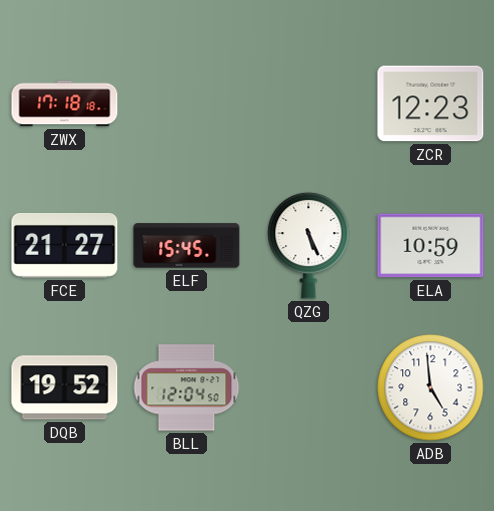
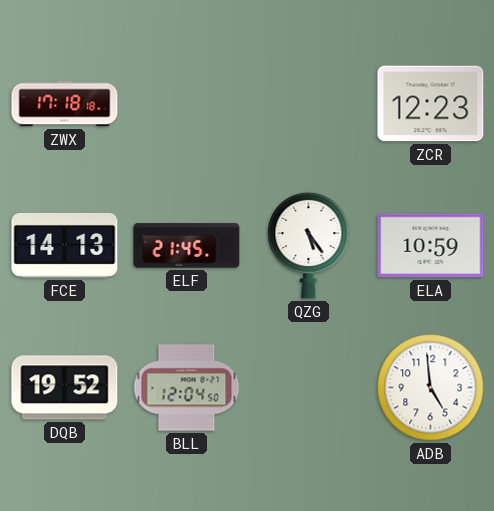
FCE: 21:27 -> 14:13 (65, 245)
ELF: 15:45 -> 21:45 (187, 246)
QZG: 5:26 -> 5:24 (309, 245)
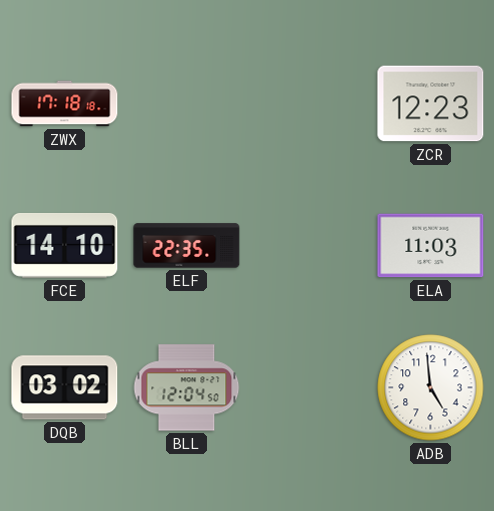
FCE: 14:13 -> 14:10 (65, 245)
ELF: 21:45 -> 22:35 (187, 246)
QZG: 5:24 -> none (309, 245)
ELA: 10:59 -> 11:03 (431, 246)
DQB: 19:52 -> 03:02 (65, 388)
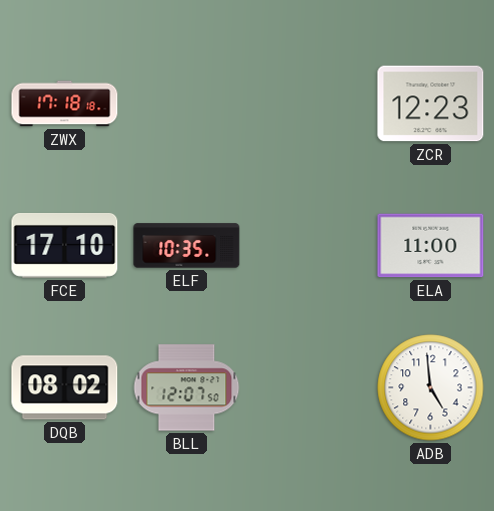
FCE: 14:10 -> 17:10 (65, 245)
ELF: 22:35 -> 10:35 (187, 246)
ELA: 11:03 -> 11:00 (431, 246)
DQB: 03:02 -> 08:02 (65, 388)
BLL: 12:04 -> 12:07 (187, 388)
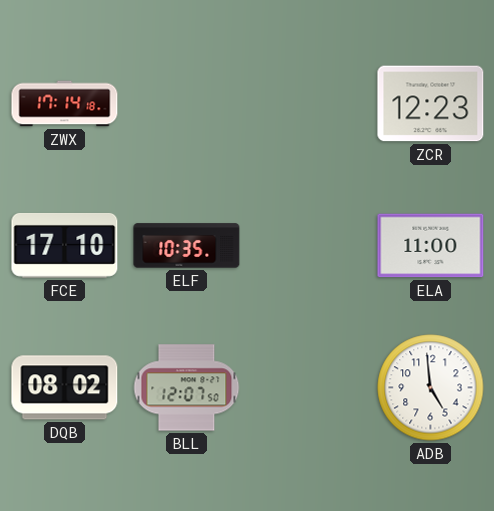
ZWX: 17:18 -> 17:14 (65, 104)
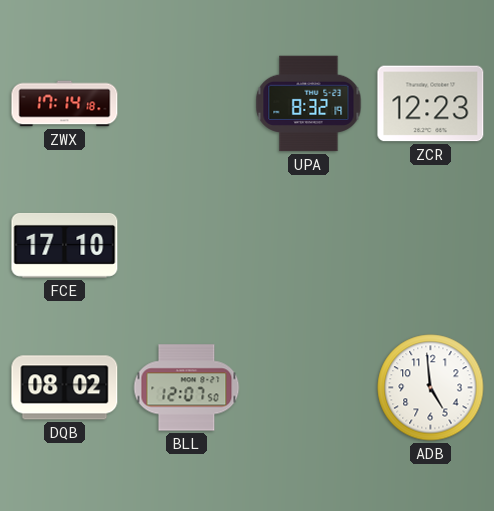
UPA: none -> 8:32 (309, 104)
ELF: 10:35 -> none (187, 246)
ELA: 11:00 -> none (431, 246)
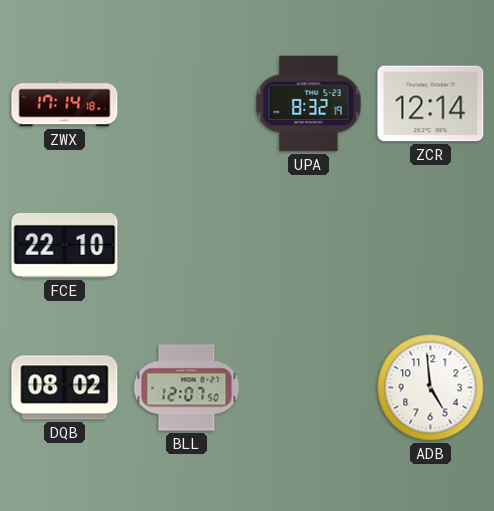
ZCR: 12:23 -> 12:14 (431, 104)
FCE: 17:10 -> 22:10 (65, 245)
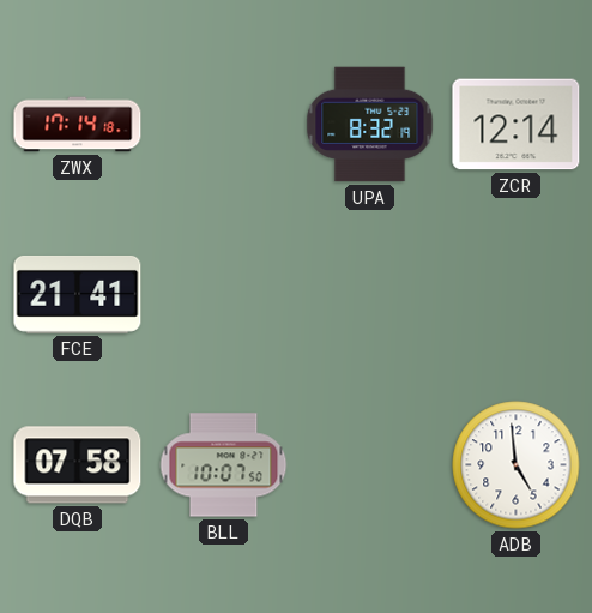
FCE: 22:10 -> 21:41 (78, 294)
DQB: 08:02 -> 07:58 (78, 465)
BLL: 12:07 -> 10:07 (224, 465)
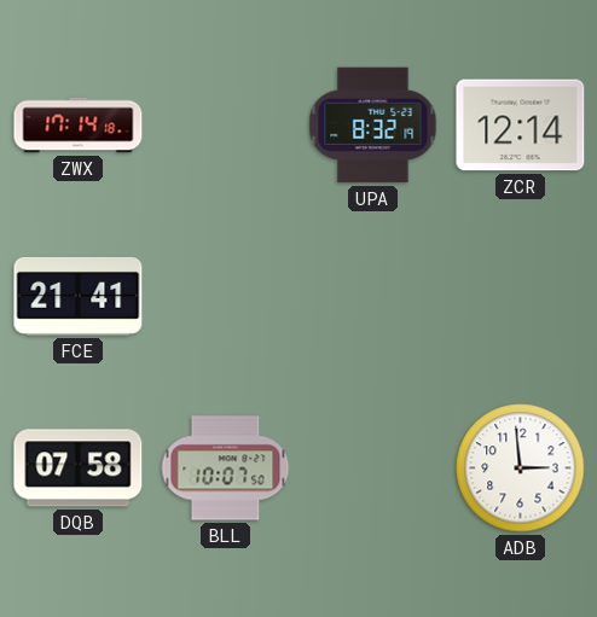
ADB: 4:59 -> 2:59 (521, 468)
